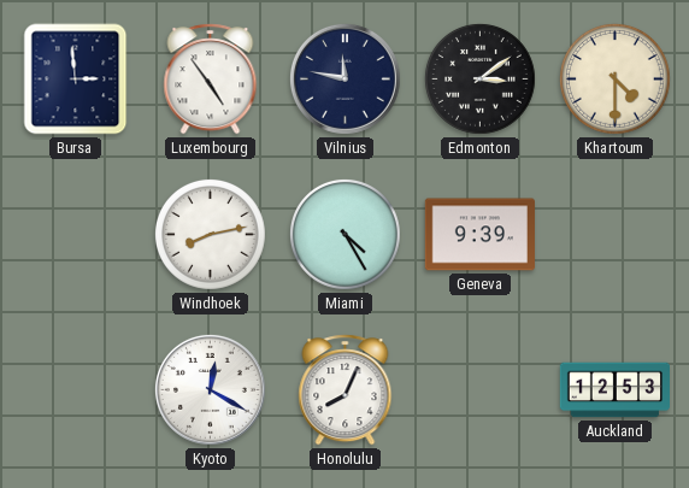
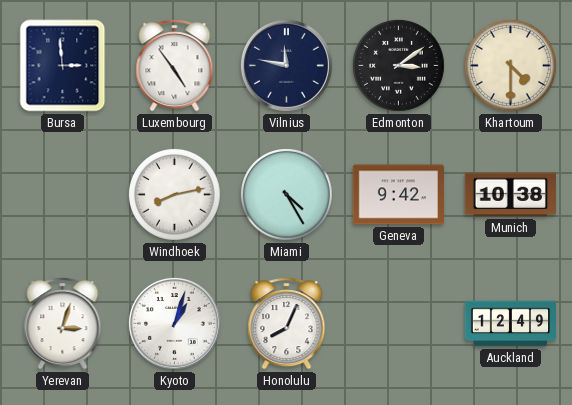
Geneva: 9:39 -> 9:42 (398, 195)
Munich: none -> 10:38 (510, 195)
Yerevan: none -> 3:03 (63, 324)
Kyoto: 12:20 -> 1:03 (174, 323)
Auckland: 12:53 -> 12:49 (510, 324)
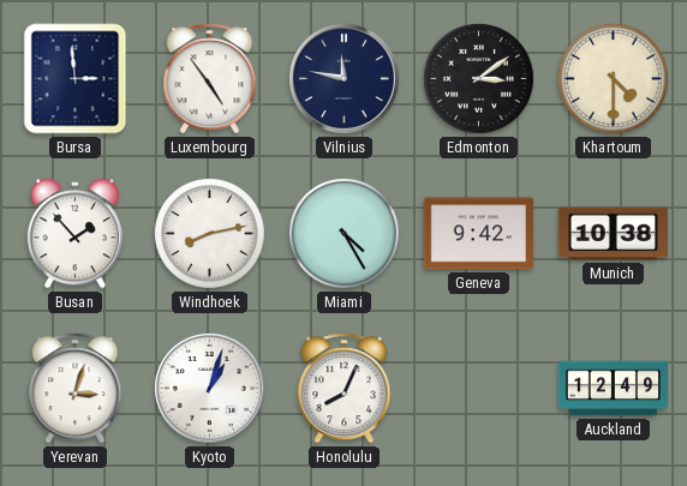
Busan: none -> 1:53 (74, 234)
